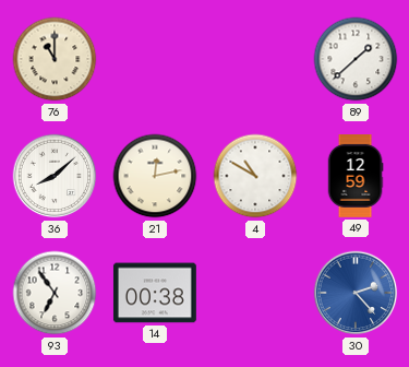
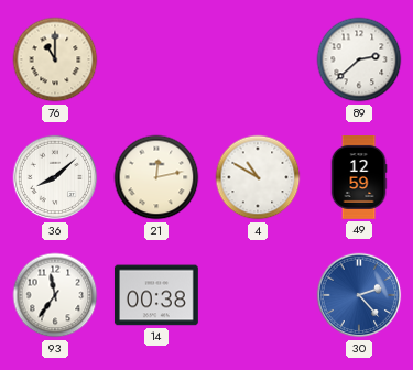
89: 1:38 -> 2:38 (359, 59)
93: 6:54 -> 11:36 (55, 295)
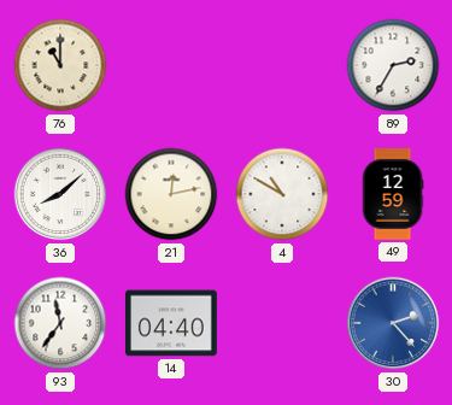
89: 2:38 -> 2:35 (393, 65)
14: 00:38 -> 04:40 (171, 323)
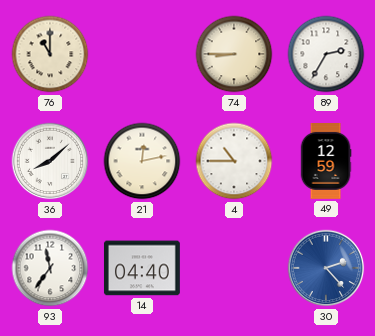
74: none -> 8:45 (234, 54)
4: 10:50 -> 10:45 (234, 161)
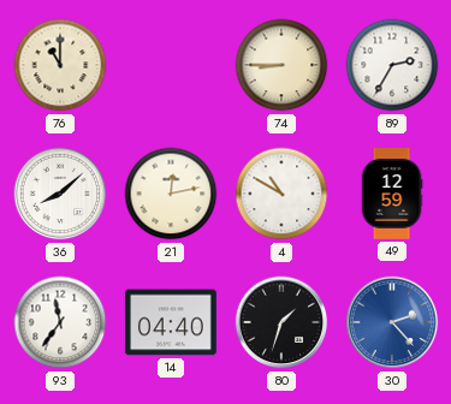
4: 10:45 -> 10:50 (281, 194)
80: none -> 1:33 (281, 322)
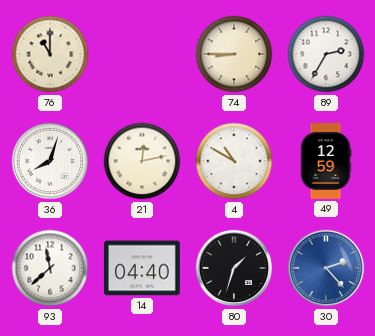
36: 8:08 -> 8:03 (50, 161)
93: 11:36 -> 11:38 (50, 268)
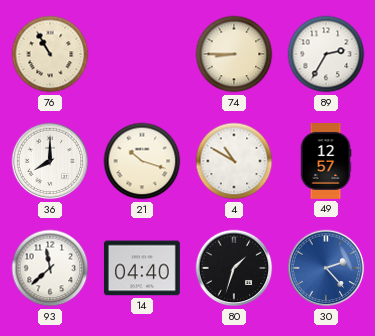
76: 11:00 -> 10:55 (50, 54)
36: 8:03 -> 8:00 (50, 161)
21: 12:13 -> 10:18 (142, 161)
49: 12:59 -> 12:57 (326, 162)
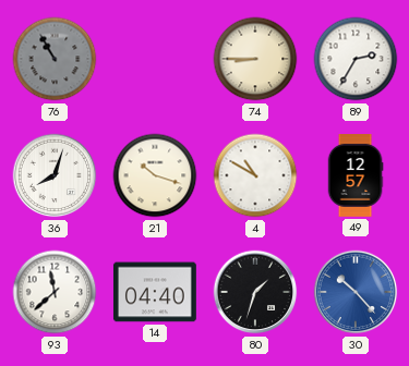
76 dial: cream -> grey (55, 59)
36: 8:00 -> 8:03 (55, 175)
30: 2:23 -> 10:23 (356, 292)
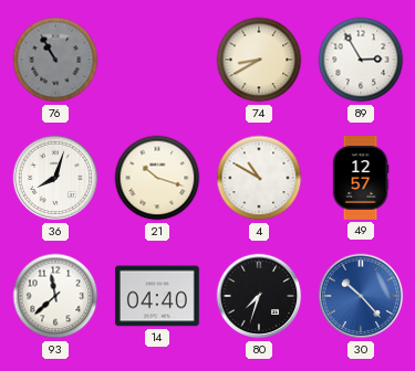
74: 8:45 -> 8:40 (259, 60)
89: 2:35 -> 2:55 (361, 60)
80: 1:33 -> 7:33 (259, 296)
